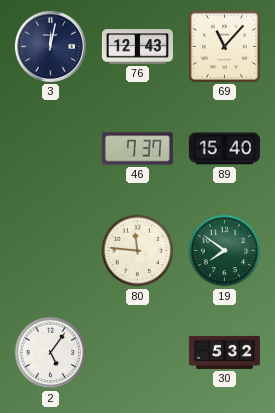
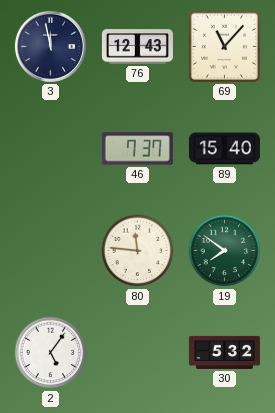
3: 12:02 -> 11:58 (50, 46)
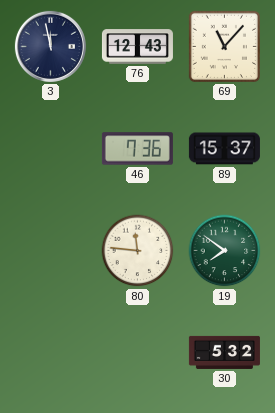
46: 7:37 -> 7:36 (137, 149)
89: 15:40 -> 15:37 (224, 149)
2: 5:06 -> none (51, 353)
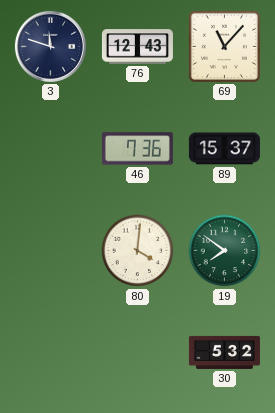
3: 11:58 -> 11:48 (50, 46)
80: 11:46 -> 4:01 (138, 251)
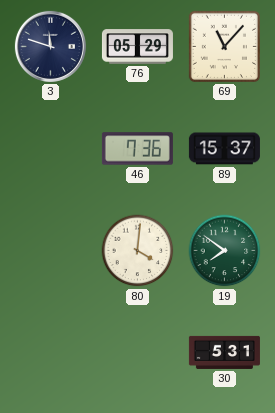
76: 12:43 -> 05:29 (137, 47)
30: 5:32 -> 5:31 (224, 352)
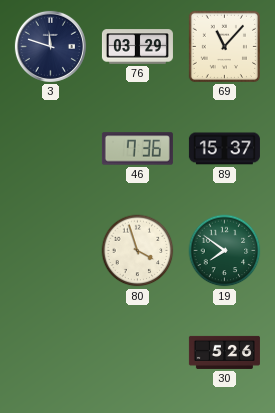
76: 05:29 -> 03:29 (137, 47)
80: 4:01 -> 3:57 (138, 251)
30: 5:31 -> 5:26 (224, 352)
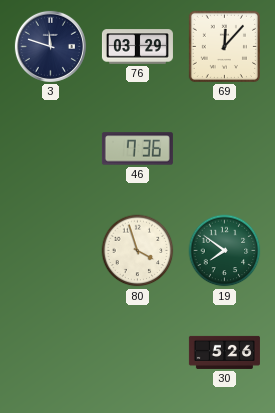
69: 11:07 -> 12:07 (224, 46)
89: 15:37 -> none (224, 149)
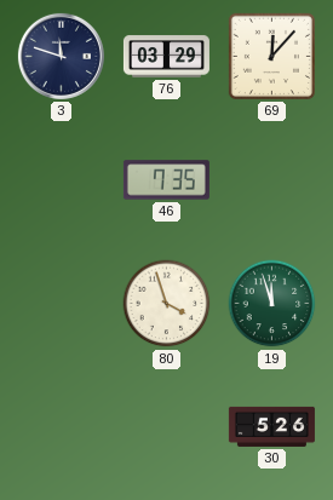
46: 7:36 -> 7:35 (166, 180)
19: 7:51 -> 11:57 (272, 304)
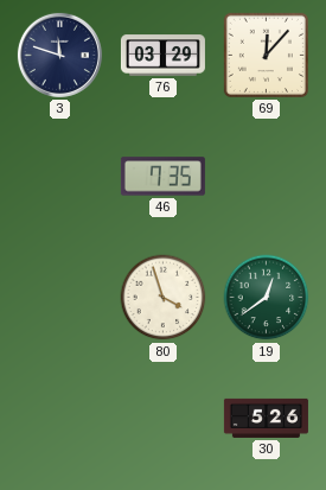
19: 11:57 -> 12:39 (267, 298)
